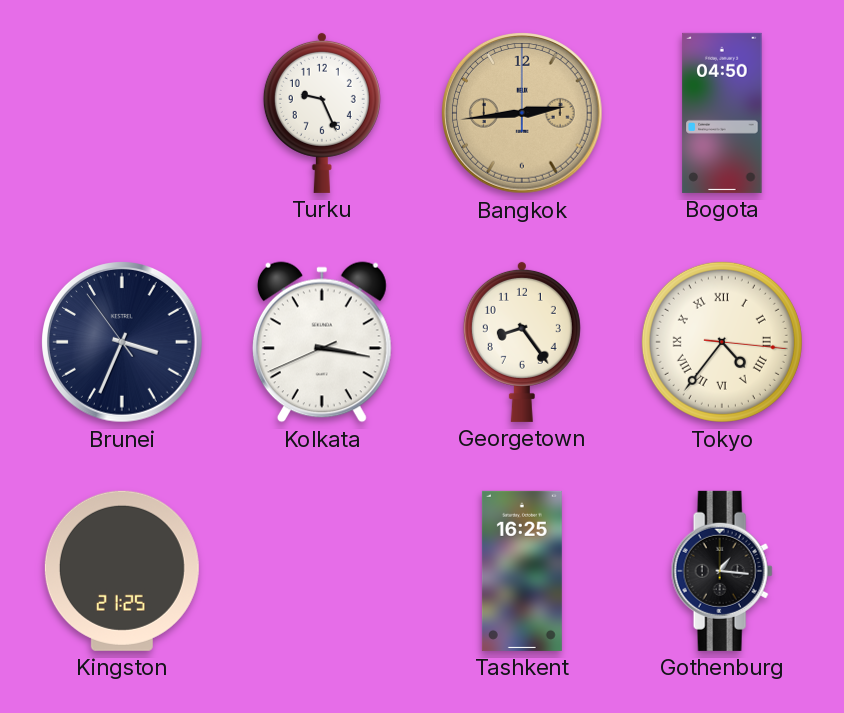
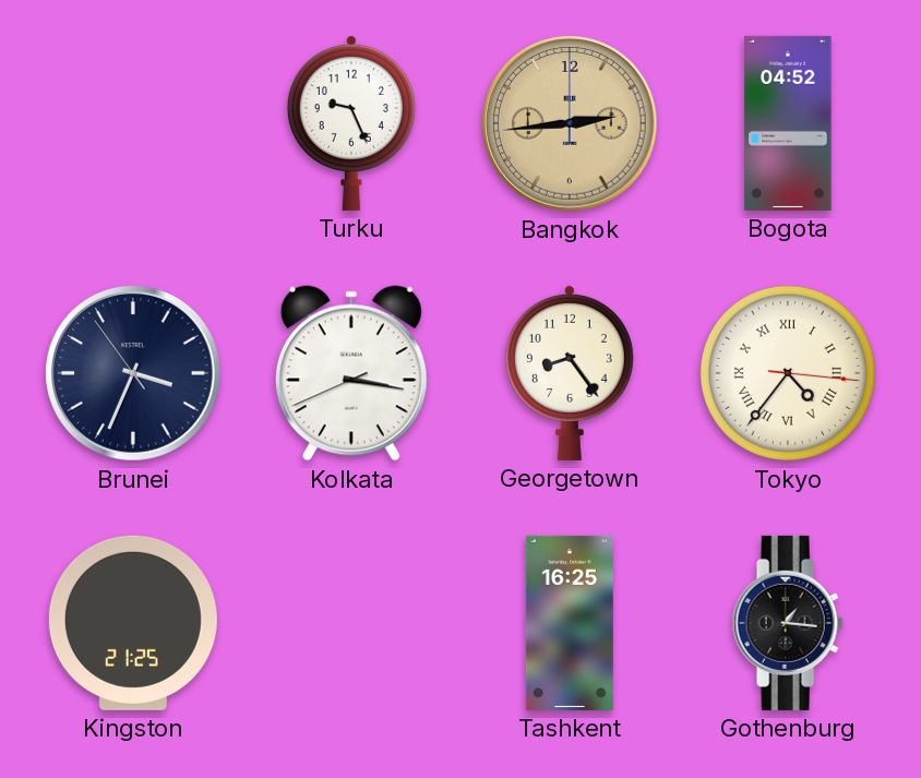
Bogota: 04:50 -> 04:52 (788, 123)
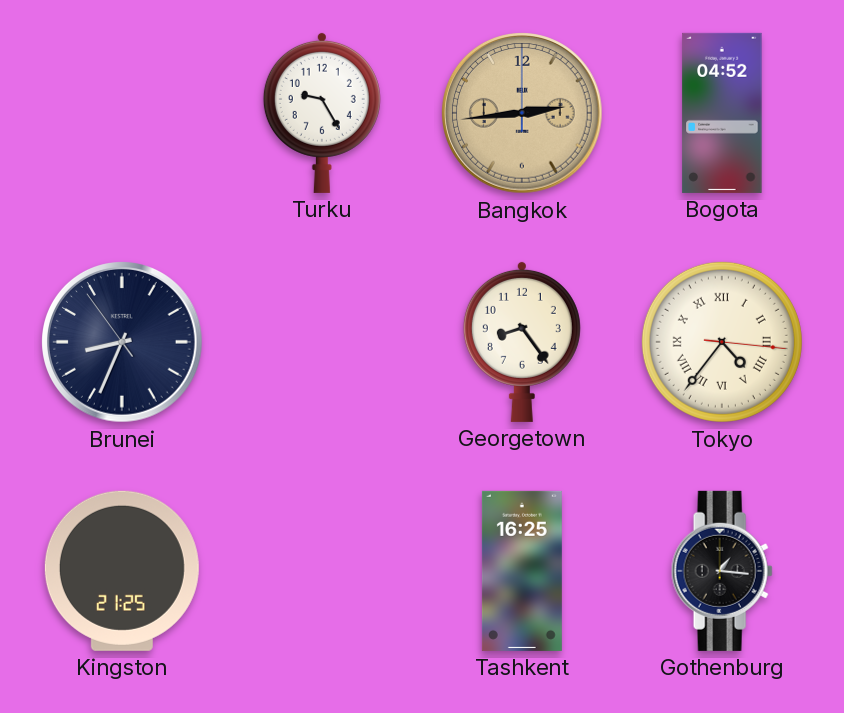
Turku: 9:26 -> 9:25 (322, 112)
Brunei: 3:33 -> 8:33 (123, 343)
Kolkata: 3:16 -> none (351, 373)
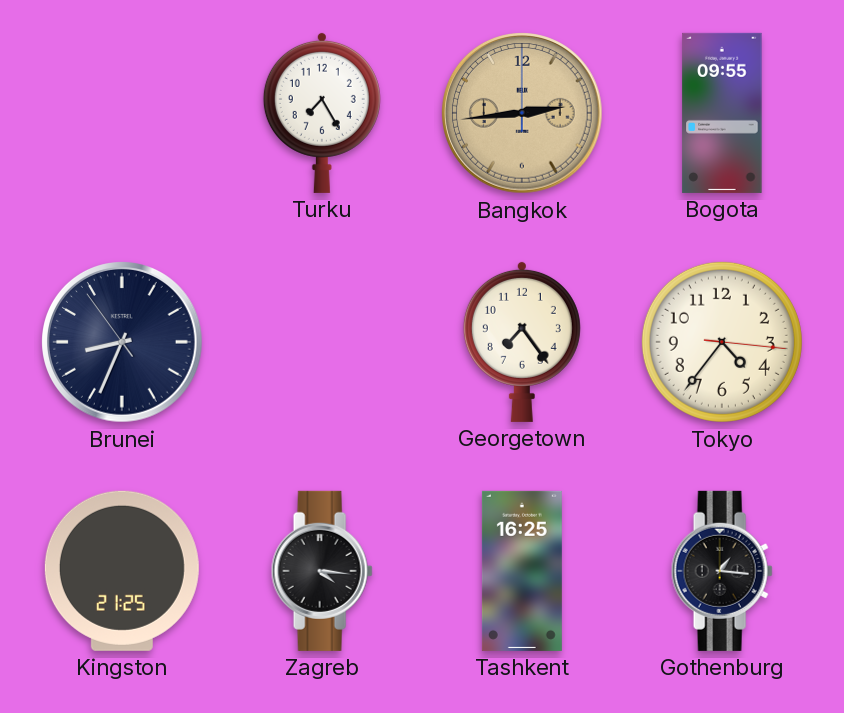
Turku: 9:25 -> 7:25 (322, 112)
Bogota: 04:52 -> 09:55 (722, 113)
Georgetown: 8:24 -> 7:24 (522, 341)
Tokyo numerals: Roman -> Arabic (722, 342)
Zagreb: none -> 4:16 (322, 571)
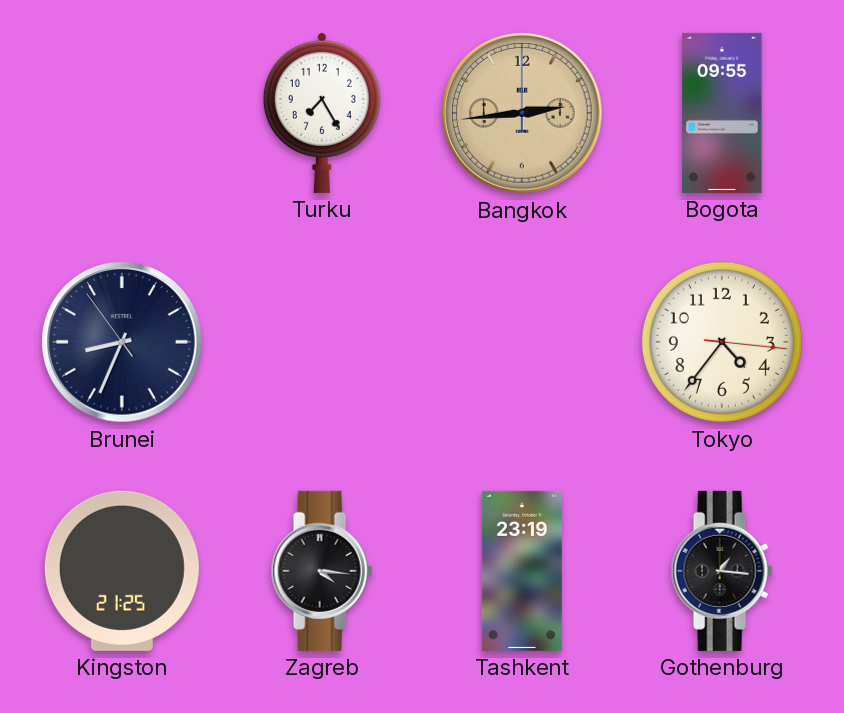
Georgetown: 7:24 -> none (522, 341)
Tashkent: 16:25 -> 23:19 (522, 571)
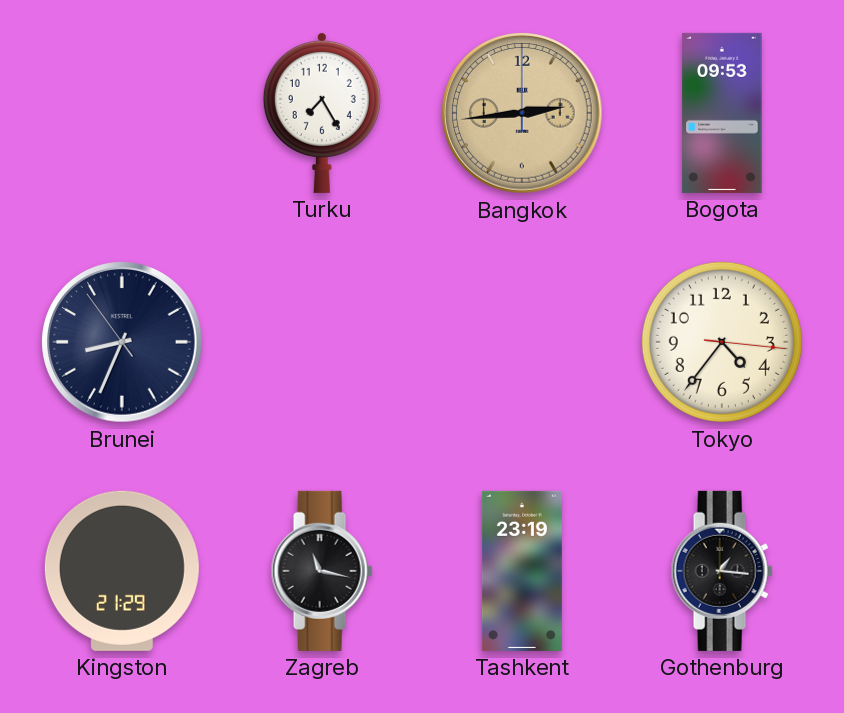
Bogota: 09:55 -> 09:53 (722, 113)
Kingston: 21:25 -> 21:29 (122, 571)
Zagreb: 4:16 -> 11:17 (322, 571)
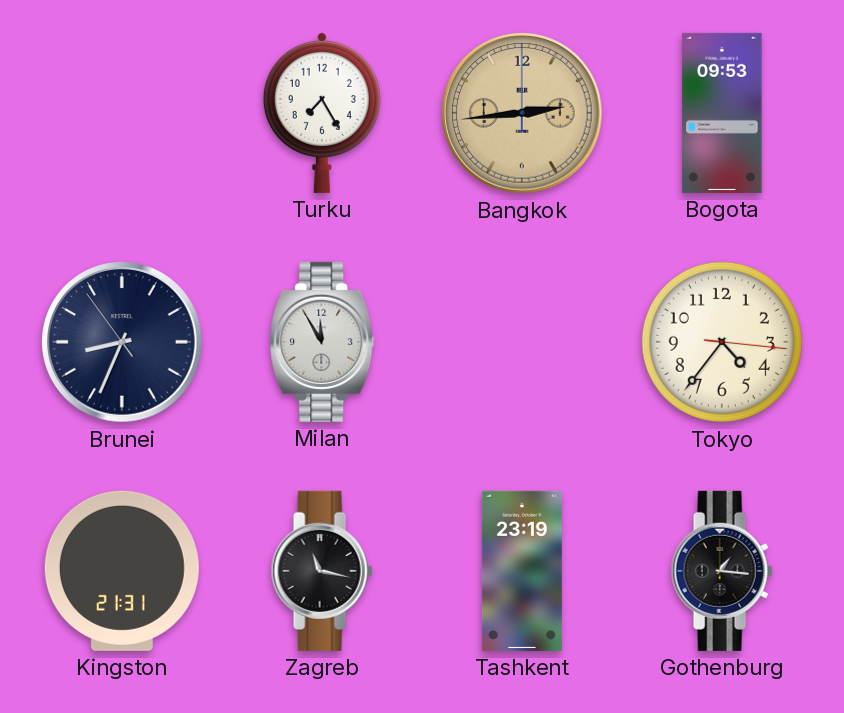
Milan: none -> 11:55 (322, 342)
Kingston: 21:29 -> 21:31 (122, 571)
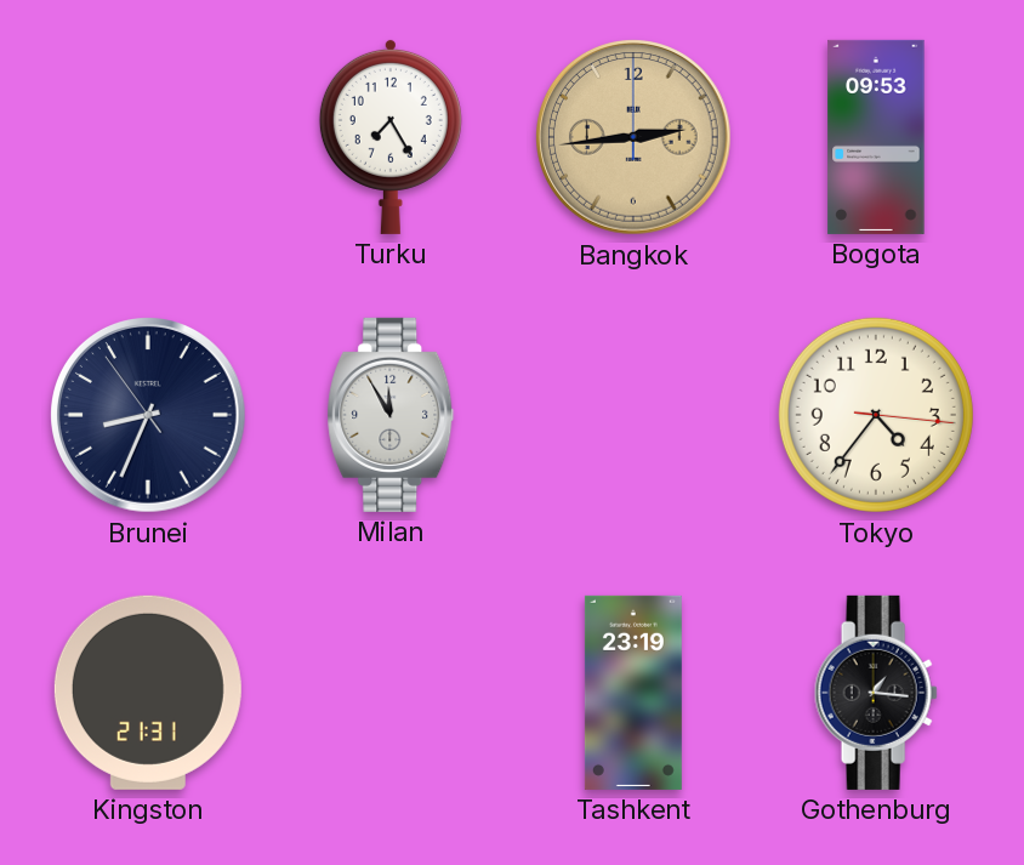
Zagreb: 11:17 -> none (322, 571)
